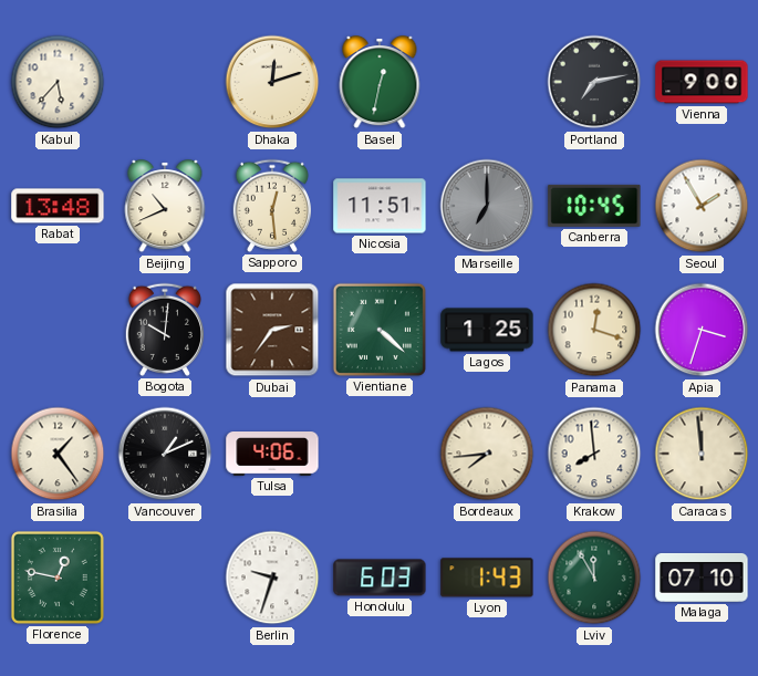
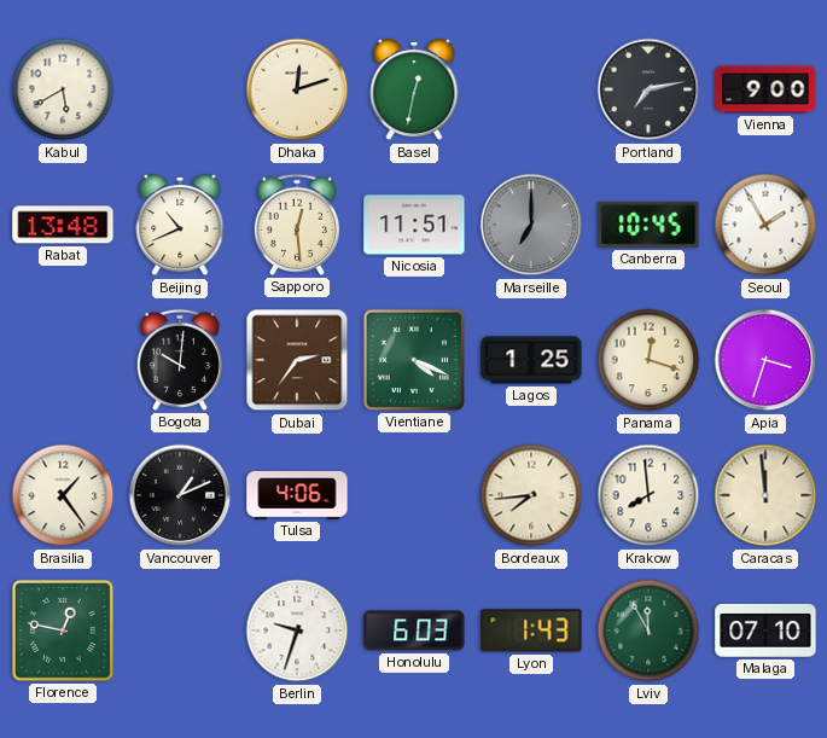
Kabul: 5:37 -> 5:40 (63, 89)
Vientiane: 4:22 -> 4:19 (414, 360)
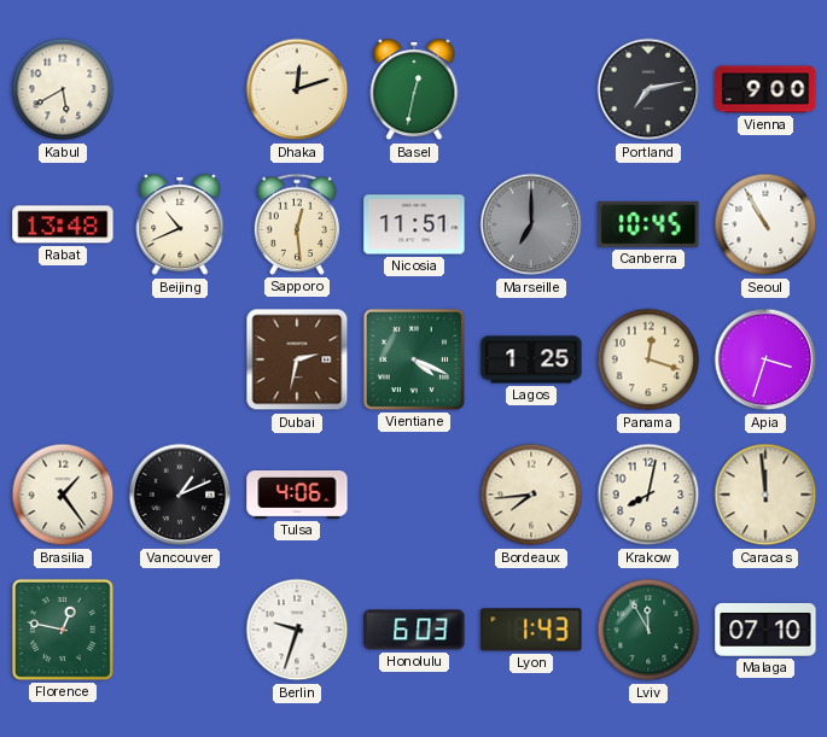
Seoul: 1:55 -> 10:55 (765, 224)
Bogota: 10:01 -> none (180, 360)
Dubai: 2:36 -> 2:32 (297, 359)
Krakow: 7:59 -> 8:02 (648, 495)
